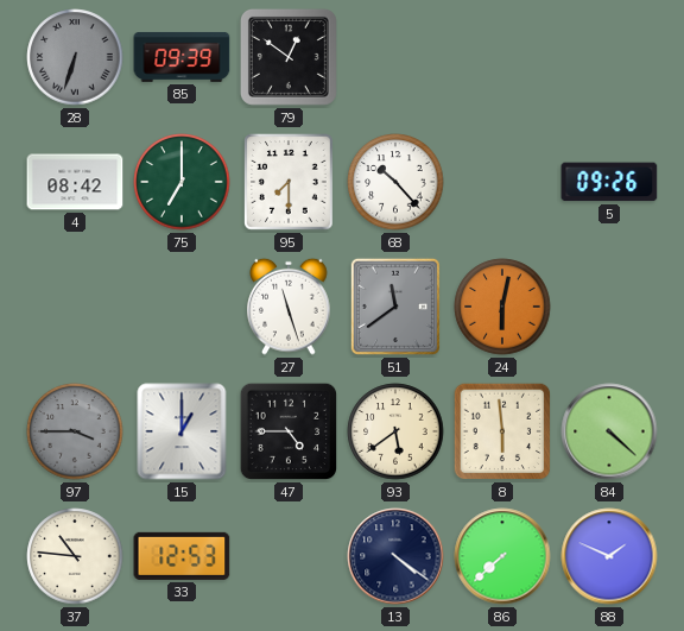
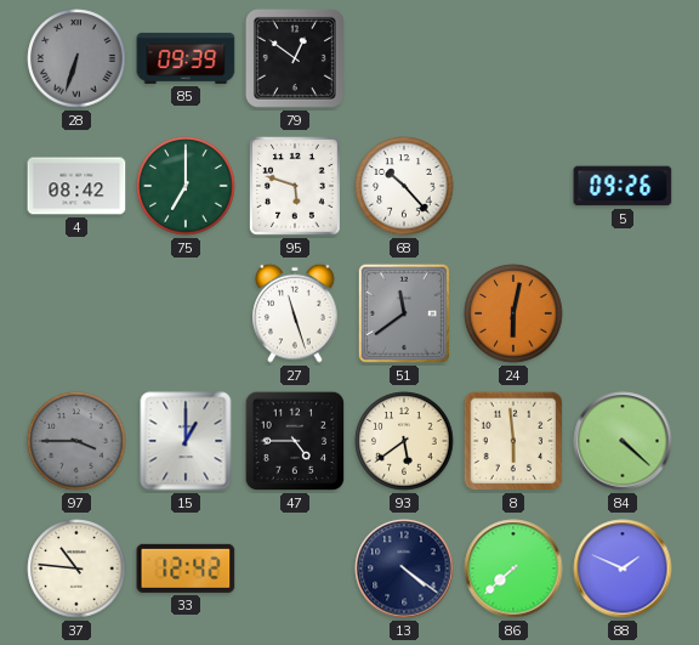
95: 7:30 -> 5:48 (296, 186)
33: 12:53 -> 12:42 (186, 568)
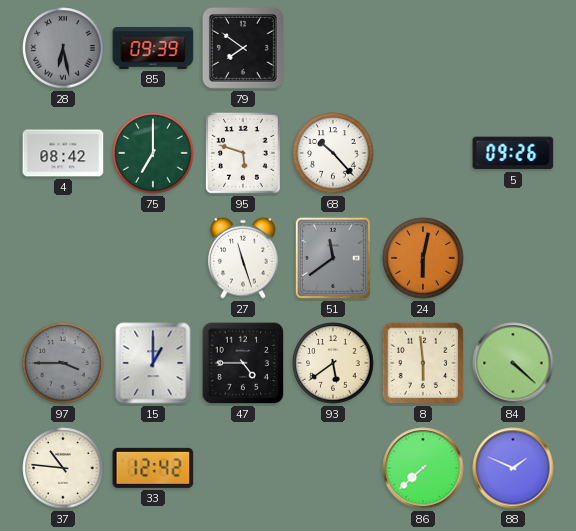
28: 6:33 -> 6:28 (63, 48)
79: 12:51 -> 7:51 (243, 48)
13: 4:21 -> none (404, 568)
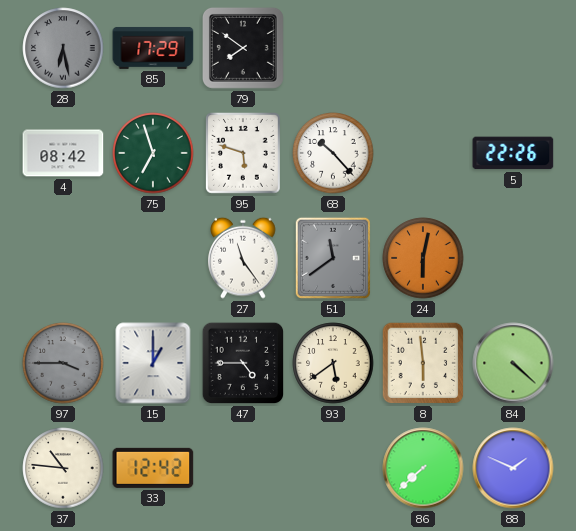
85: 09:39 -> 17:29 (153, 48)
75: 7:00 -> 6:57 (153, 153)
5: 09:26 -> 22:26 (513, 153)
27: 11:27 -> 11:24 (243, 258)
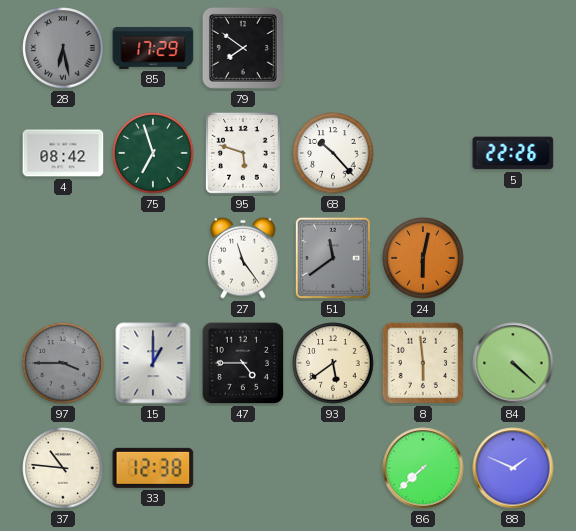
33: 12:42 -> 12:38 (153, 468)
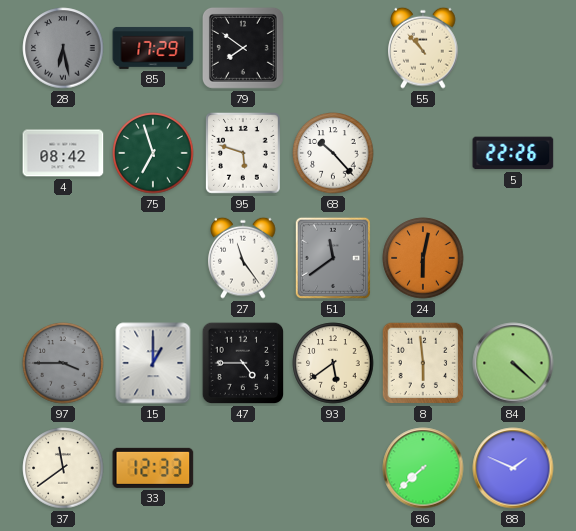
55: none -> 10:53 (423, 48)
37: 10:46 -> 11:39 (63, 468)
33: 12:38 -> 12:33 (153, 468)
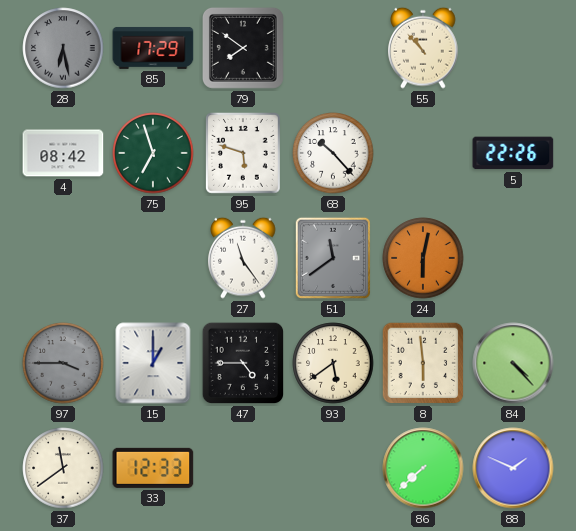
84: 4:22 -> 4:23 (513, 363)
